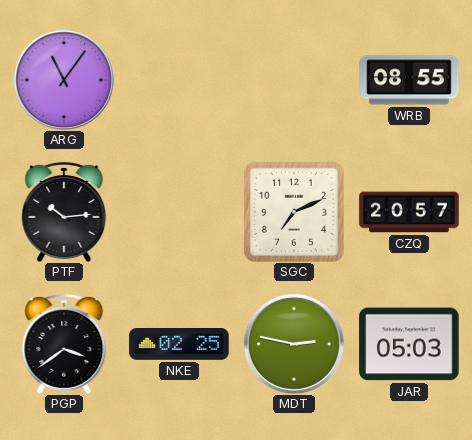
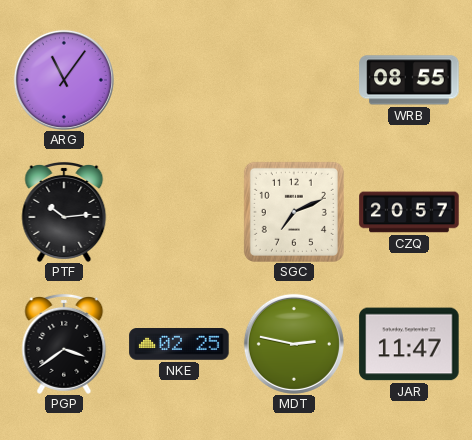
JAR: 05:03 -> 11:47 (409, 344)
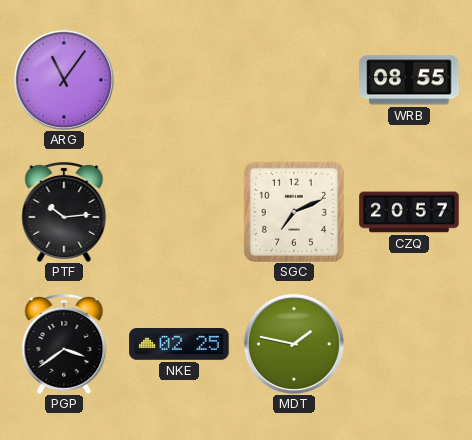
MDT: 2:47 -> 1:47 (294, 344)
JAR: 11:47 -> none (409, 344)
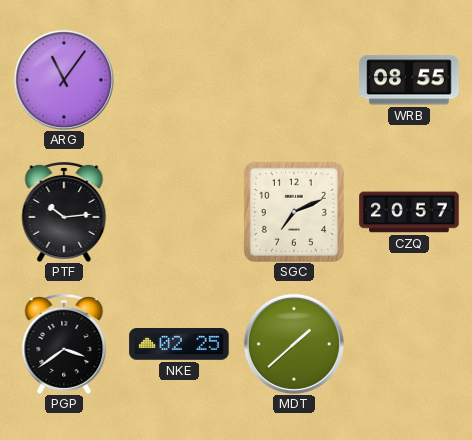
MDT: 1:47 -> 1:38 (294, 344)
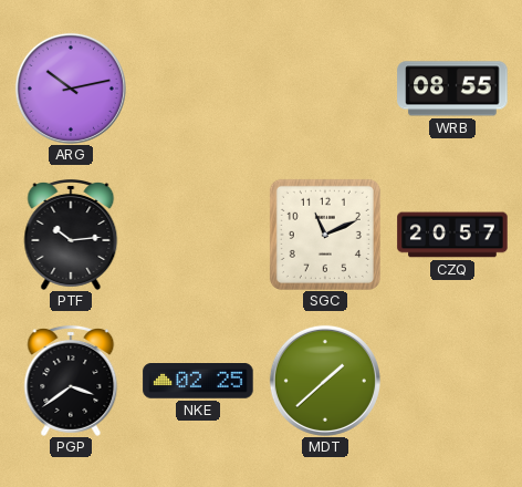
ARG: 11:06 -> 10:13 (71, 89)
SGC: 7:11 -> 11:11 (325, 235)
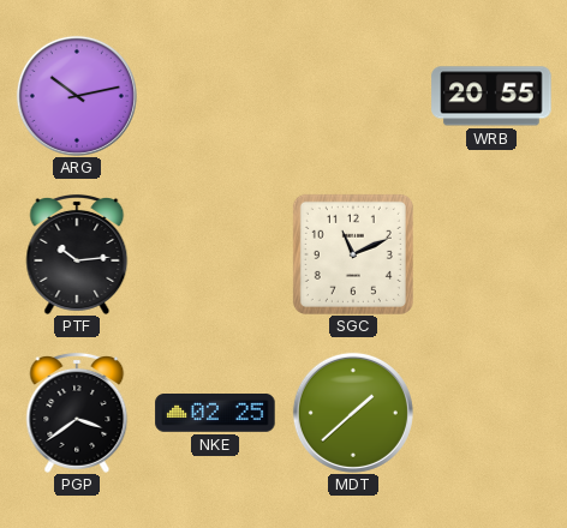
WRB: 08:55 -> 20:55 (491, 96)
CZQ: 20:57 -> none (452, 235)
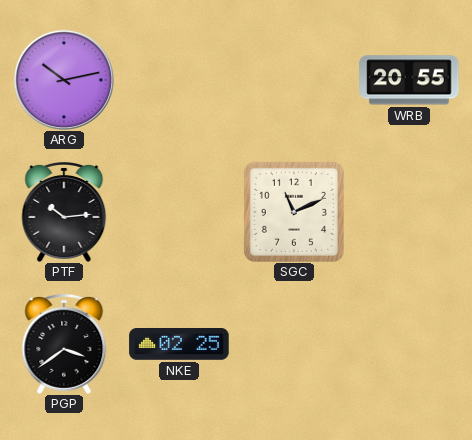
MDT: 1:38 -> none (353, 413)
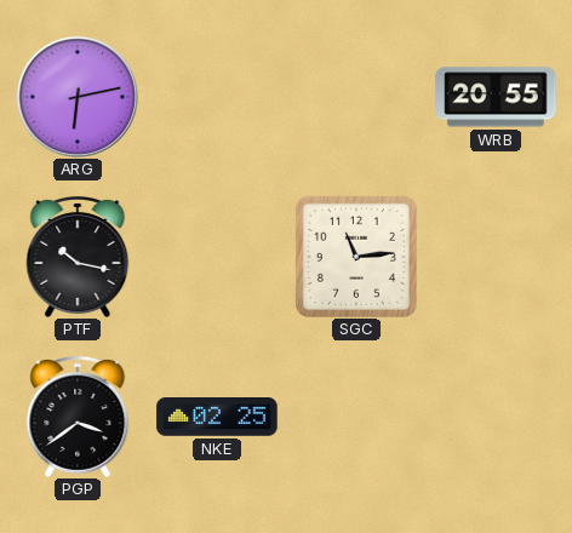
ARG: 10:13 -> 6:13 (78, 97)
PTF: 10:14 -> 10:17 (78, 257)
SGC: 11:11 -> 11:14 (356, 257)
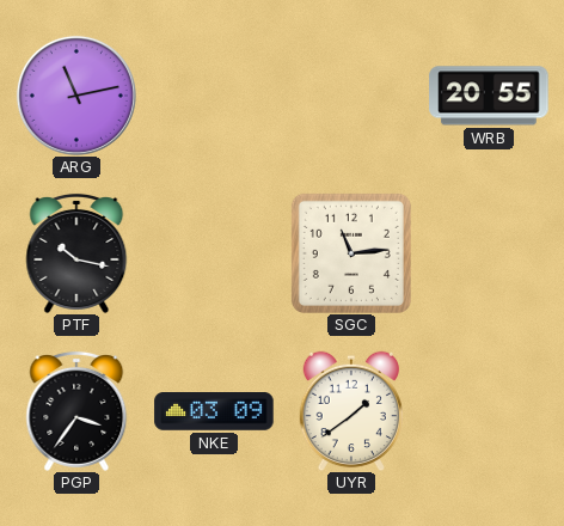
ARG: 6:13 -> 11:13 (76, 96)
PGP: 3:39 -> 3:36 (76, 411)
NKE: 02:25 -> 03:09 (214, 411)
UYR: none -> 1:39 (350, 411)
